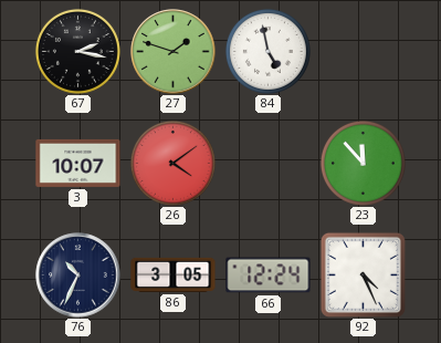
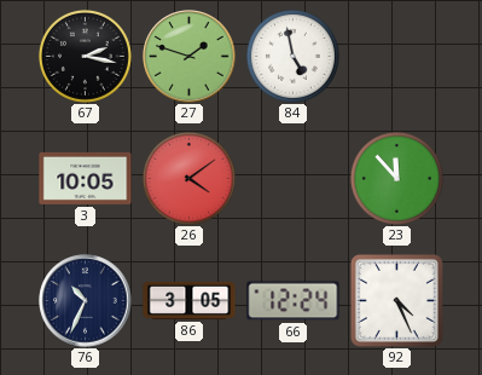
3: 10:07 -> 10:05 (86, 178)
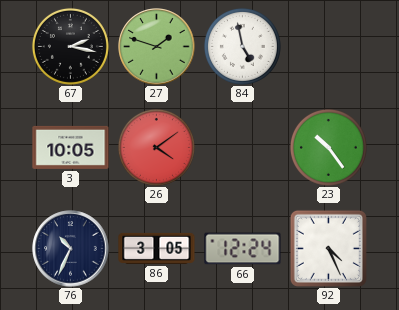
23: 11:53 -> 10:24 (328, 147)
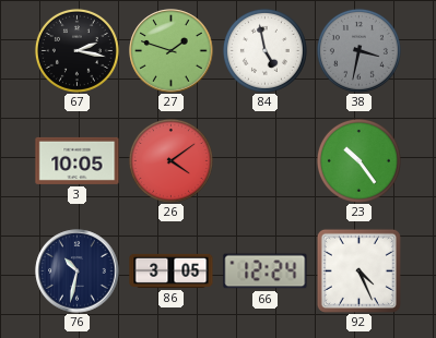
38: none -> 3:32 (358, 50)
76: 10:34 -> 10:32 (78, 271)
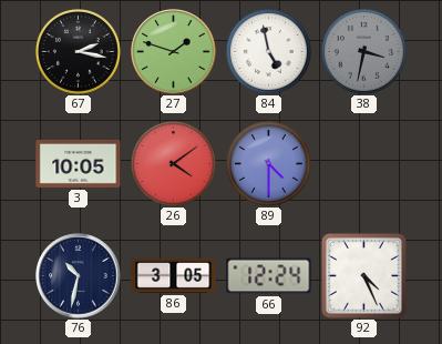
89: none -> 4:30 (268, 163)
23: 10:24 -> none (358, 160)
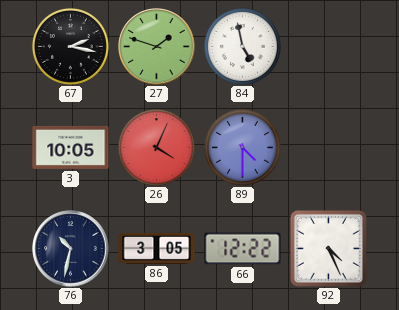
38: 3:32 -> none (363, 51)
26: 4:09 -> 4:04 (156, 147)
66: 12:24 -> 12:22 (243, 249)
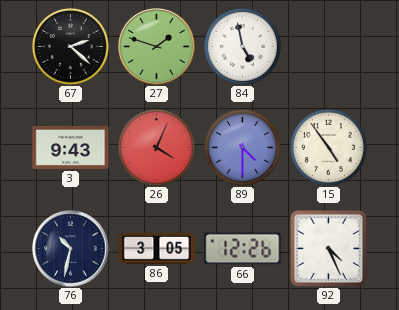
67: 2:17 -> 2:22 (70, 46)
3: 10:05 -> 9:43 (71, 147)
15: none -> 4:54 (328, 147)
66: 12:22 -> 12:26 (243, 249)
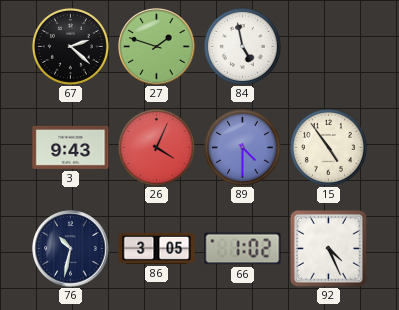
66: 12:26 -> 1:02 (243, 249)
